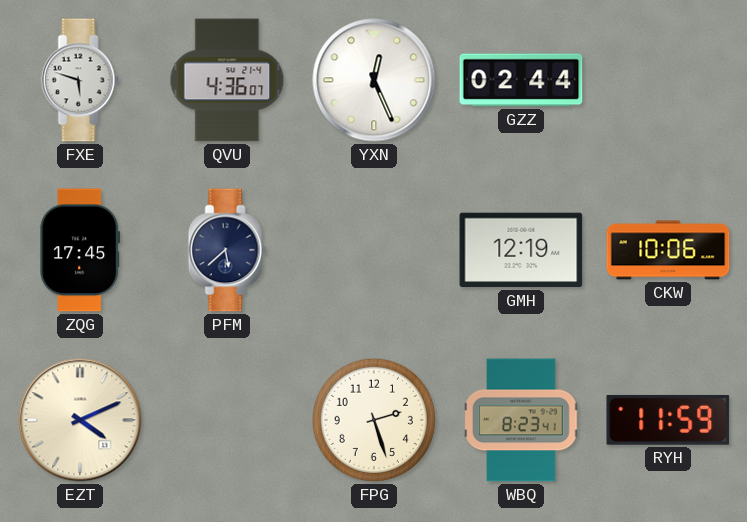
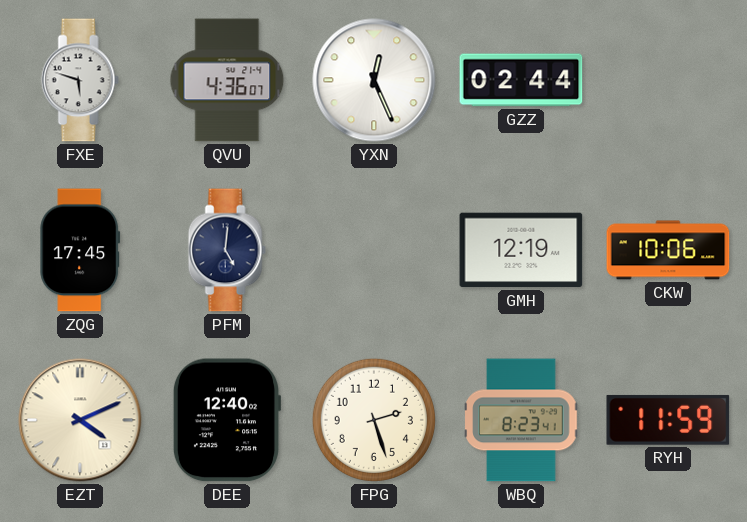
PFM: 5:38 -> 5:01 (227, 250)
DEE: none -> 12:40 (227, 420)
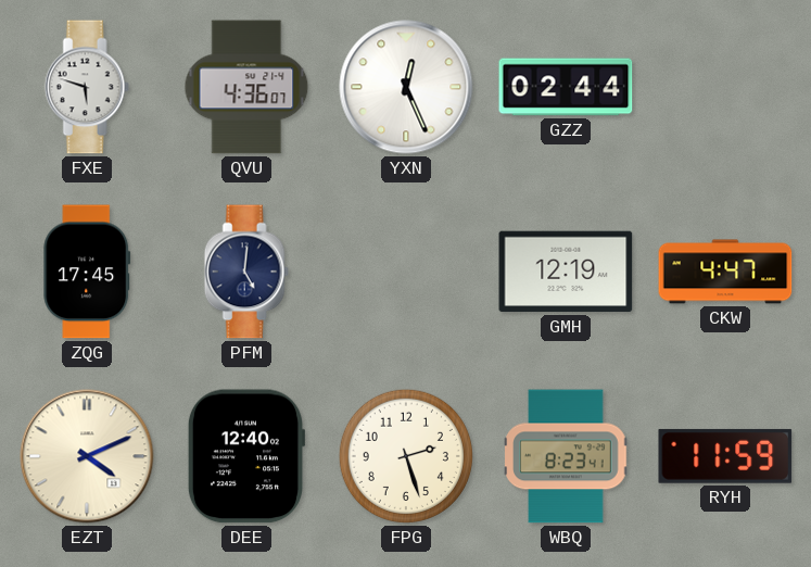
CKW: 10:06 -> 4:47 (725, 272)
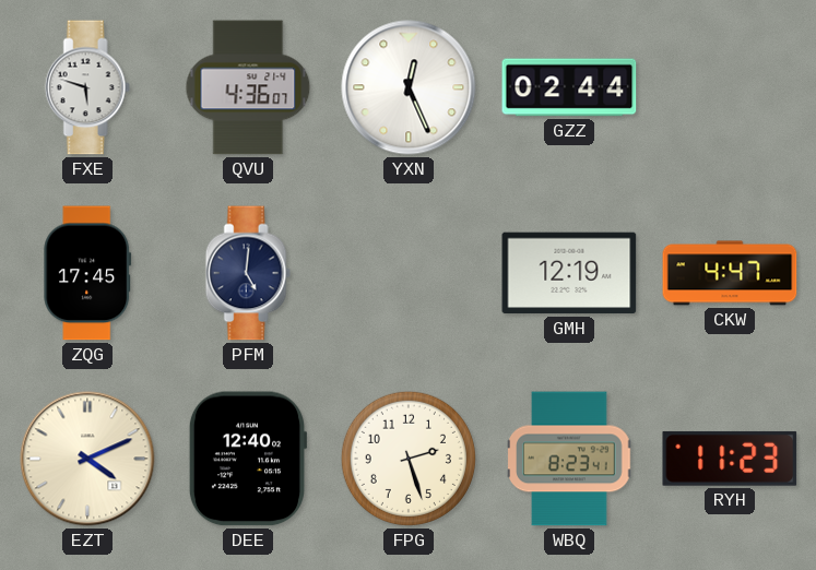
RYH: 11:59 -> 11:23 (730, 459)
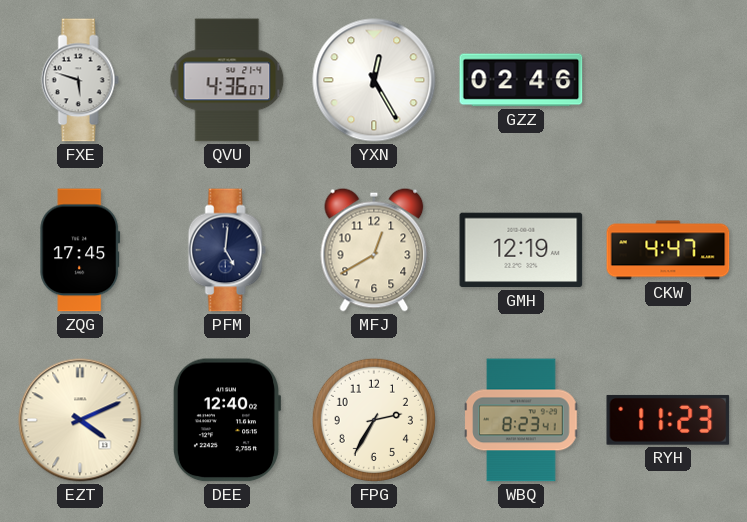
YXN: 12:26 -> 12:25 (374, 80)
GZZ: 02:44 -> 02:46 (521, 80)
MFJ: none -> 12:40 (374, 250)
FPG: 2:27 -> 2:35 (374, 420)
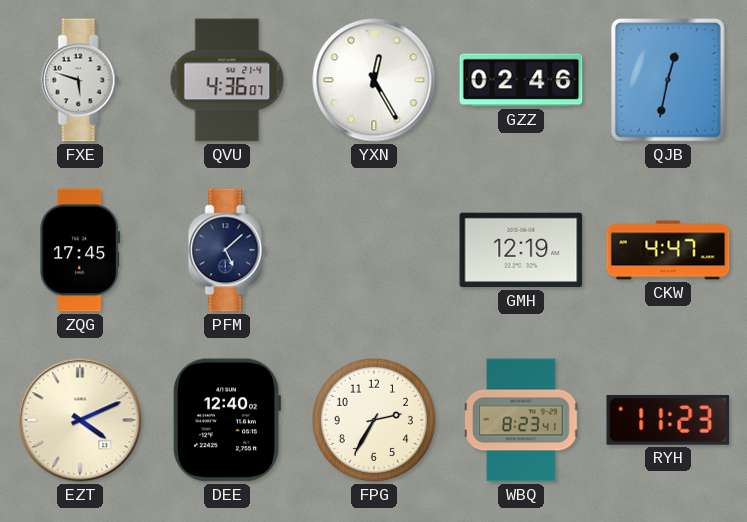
QJB: none -> 12:32 (669, 81)
PFM: 5:01 -> 5:08 (227, 250)
MFJ: 12:40 -> none (374, 250)
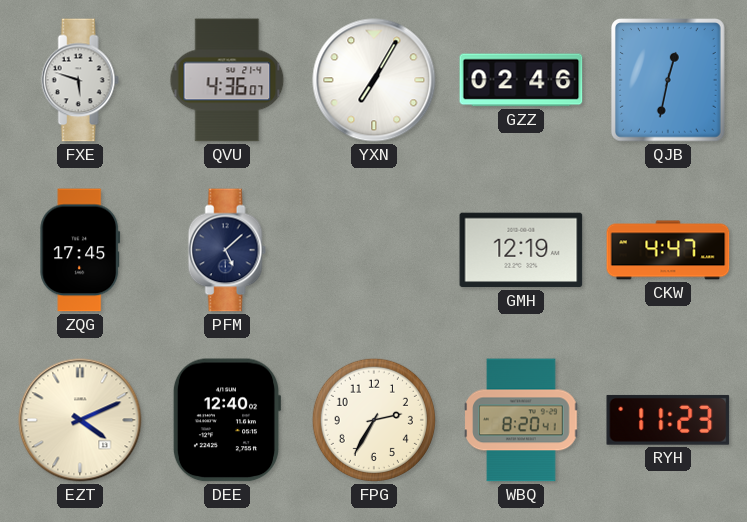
YXN: 12:25 -> 7:05 (374, 80)
WBQ: 8:23 -> 8:20 (521, 420)
